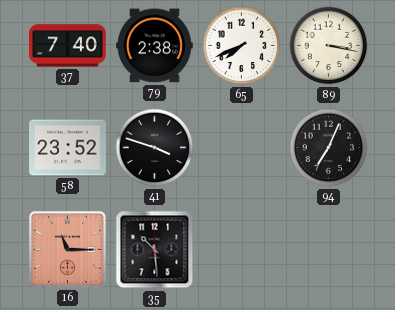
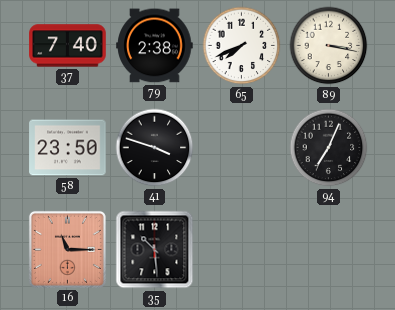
58: 23:52 -> 23:50 (68, 148)
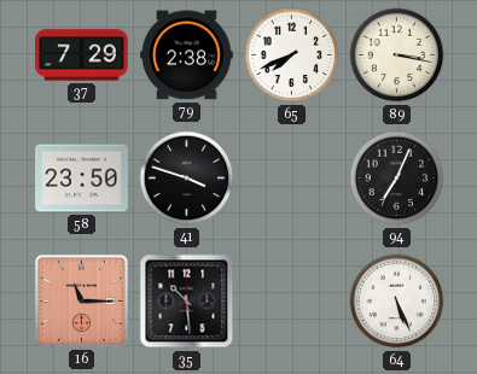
37: 7:40 -> 7:29 (82, 55)
64: none -> 5:26 (397, 302)
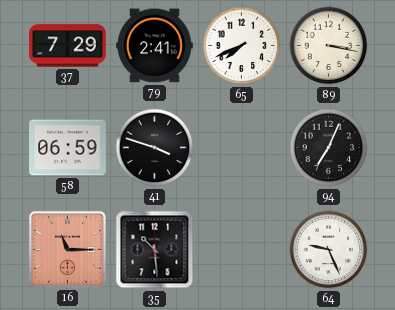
79: 2:38 -> 2:41 (155, 46)
58: 23:50 -> 06:59 (68, 148)
64: 5:26 -> 9:26 (329, 250)
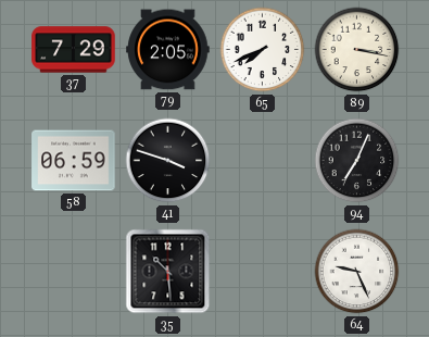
79: 2:41 -> 2:05 (168, 50)
16: 11:15 -> none (67, 249)
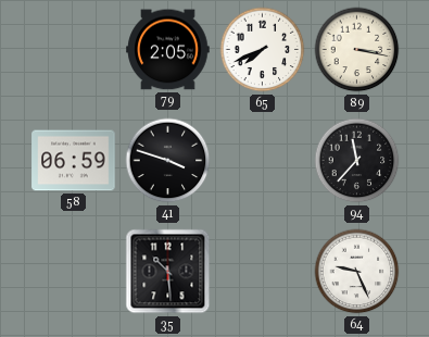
37: 7:29 -> none (74, 50)
94: 7:04 -> 11:37 (357, 161)
